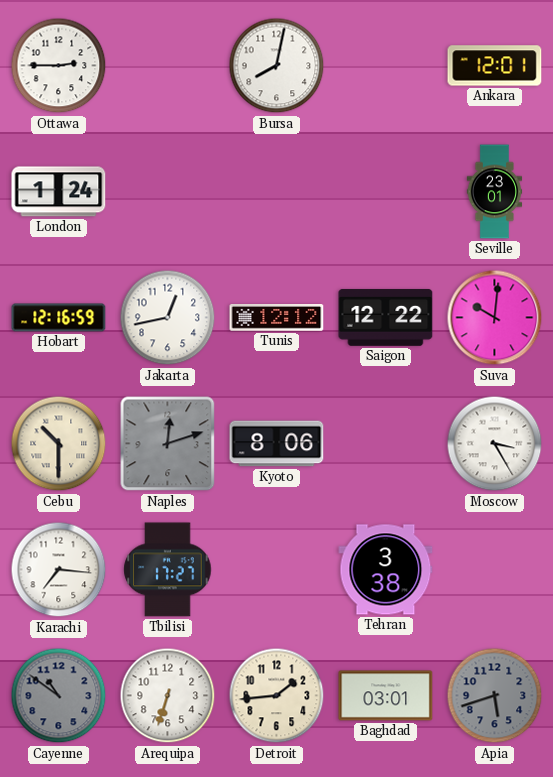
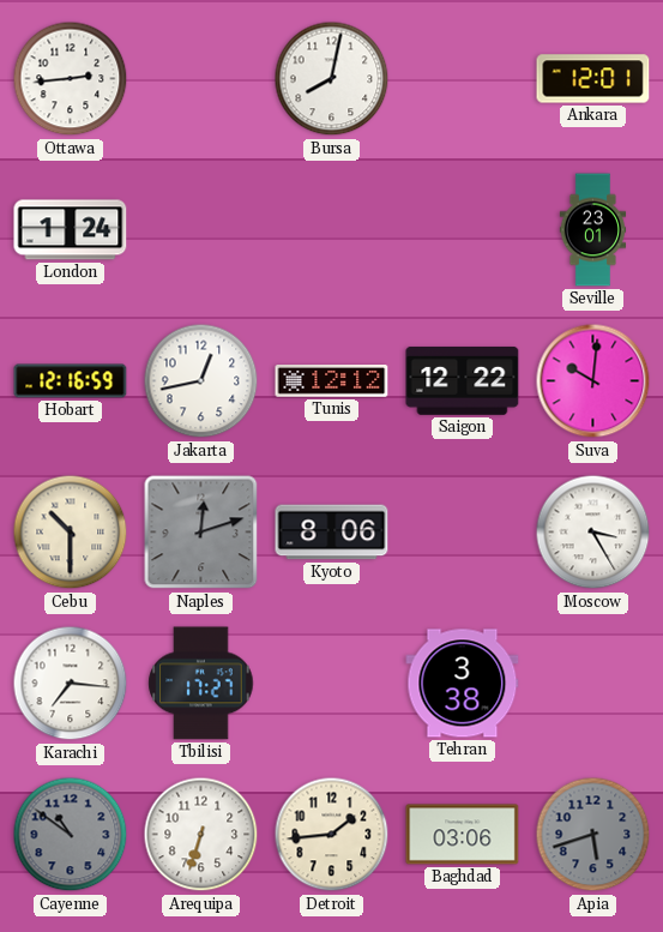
Ottawa: 2:45 -> 2:44 (71, 79)
Baghdad: 03:01 -> 03:06 (463, 835)
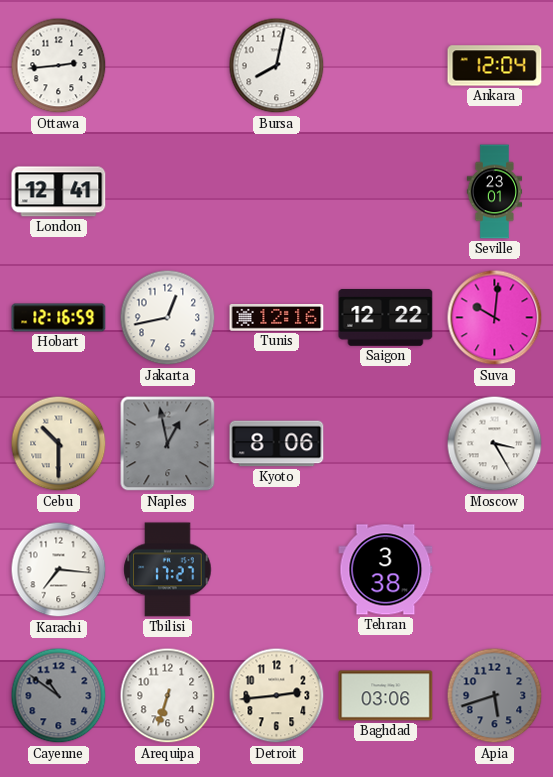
Ankara: 12:01 -> 12:04 (495, 66)
London: 1:24 -> 12:41 (59, 192)
Tunis: 12:12 -> 12:16 (277, 318)
Naples: 12:12 -> 12:58 (168, 444)
Detroit: 1:44 -> 2:44 (277, 696)
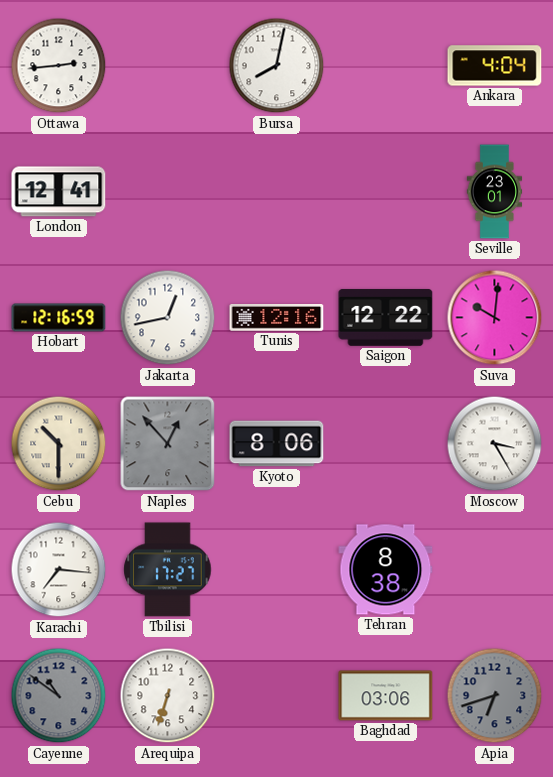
Ankara: 12:04 -> 4:04 (495, 66)
Naples: 12:58 -> 12:53 (168, 444)
Tehran: 3:38 -> 8:38 (386, 570)
Detroit: 2:44 -> none (277, 696)
Apia: 5:42 -> 6:42 (495, 696)
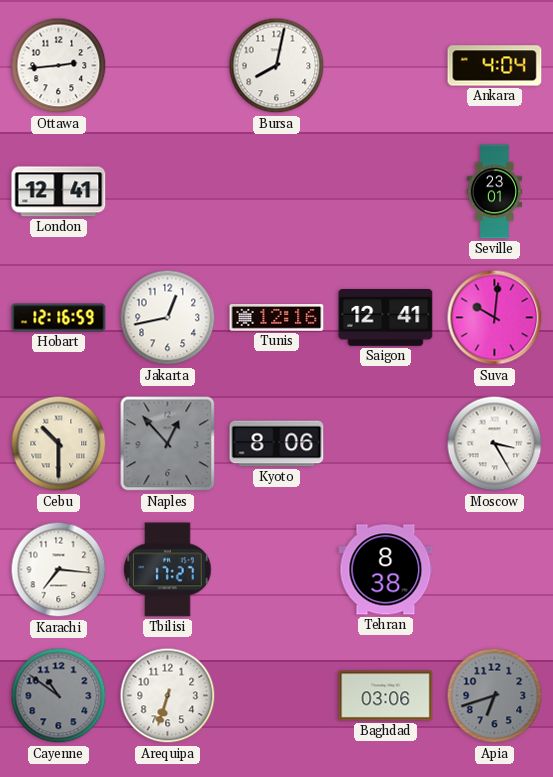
Saigon: 12:22 -> 12:41 (386, 317)
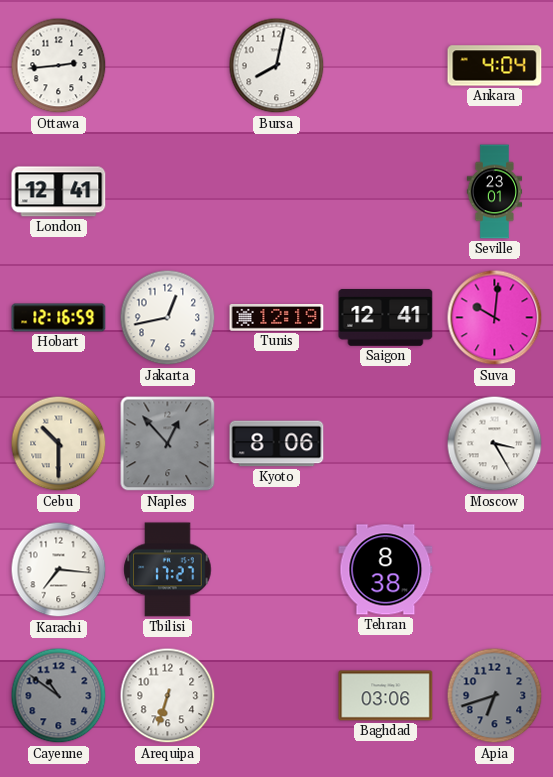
Tunis: 12:16 -> 12:19 (277, 318)
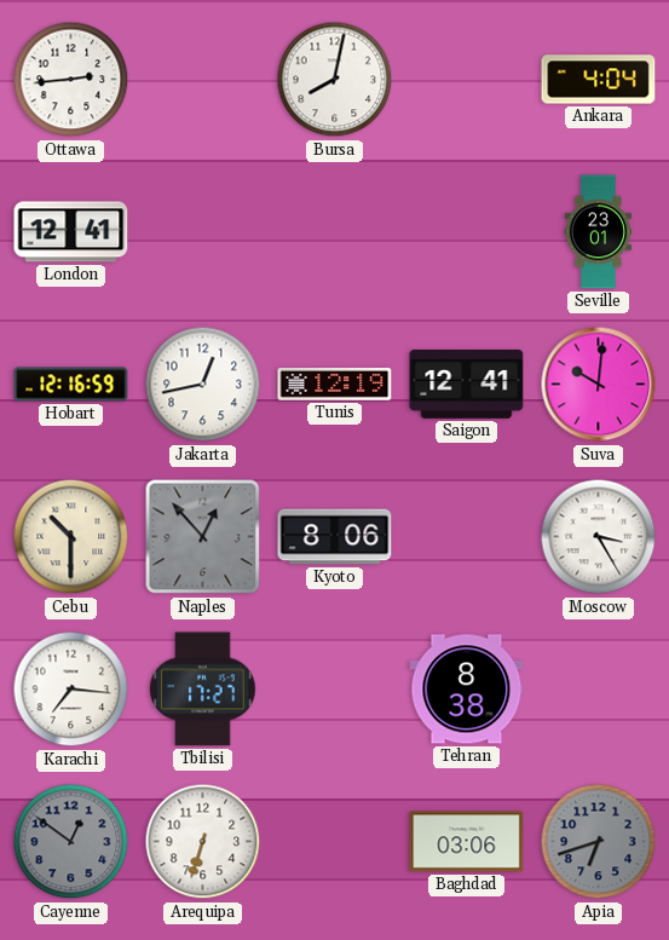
Cayenne: 10:51 -> 12:51 (71, 842)
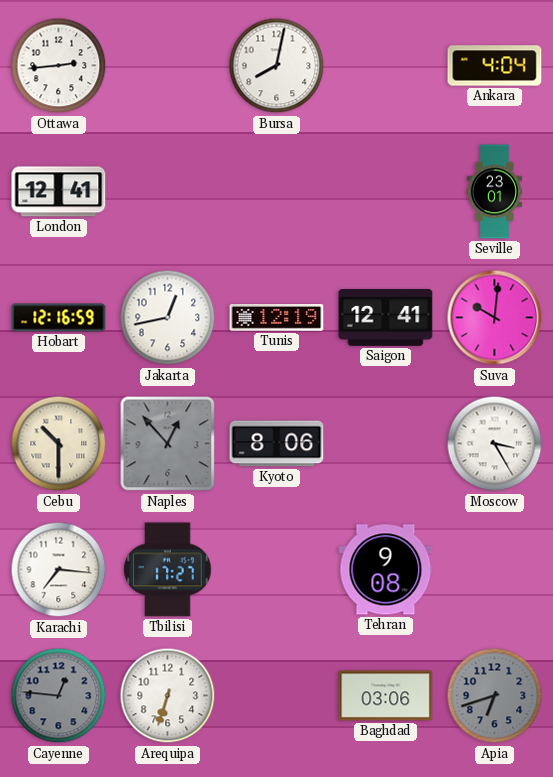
Tehran: 8:38 -> 9:08 (386, 570)
Cayenne: 12:51 -> 12:46 (59, 696)
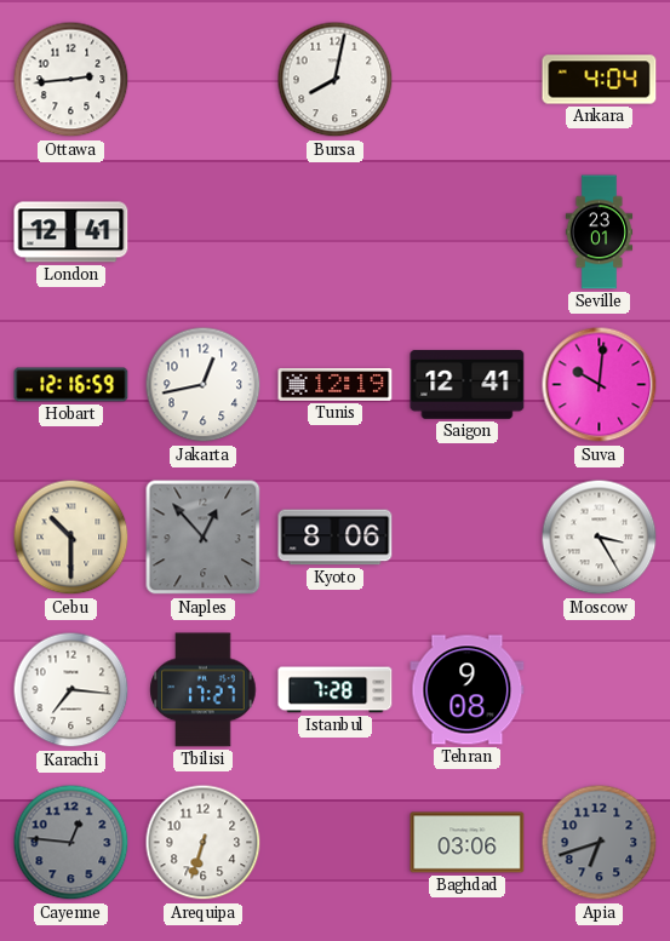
Istanbul: none -> 7:28 (336, 690)
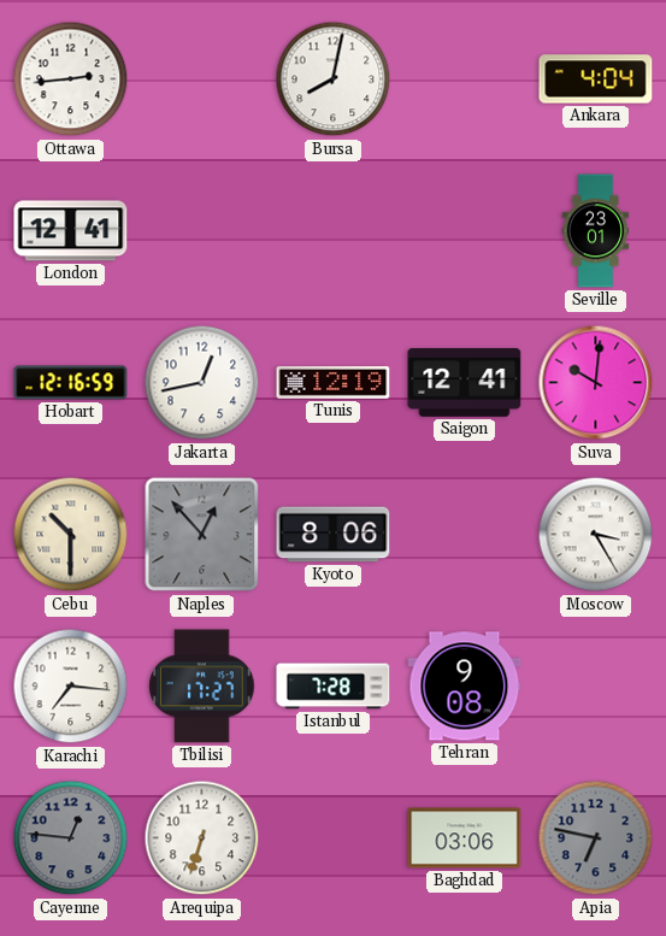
Apia: 6:42 -> 6:47 (596, 838)
